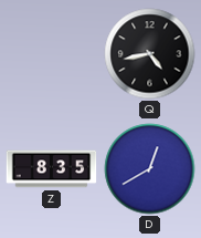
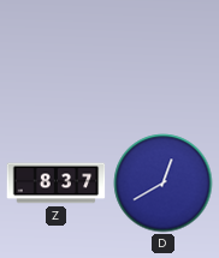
Q: 4:43 -> none (150, 54)
Z: 8:35 -> 8:37 (57, 184)
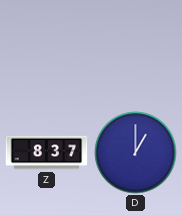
D: 12:40 -> 1:00 (136, 153)
